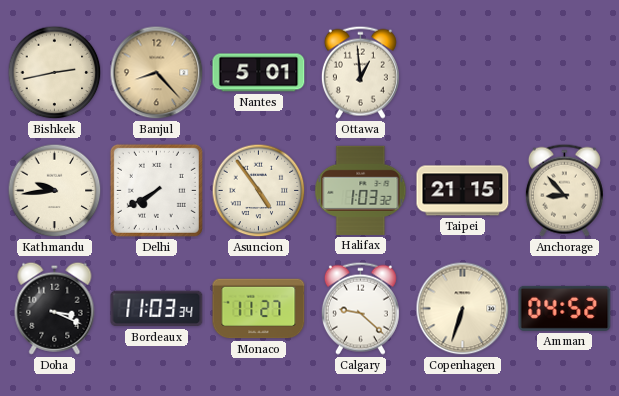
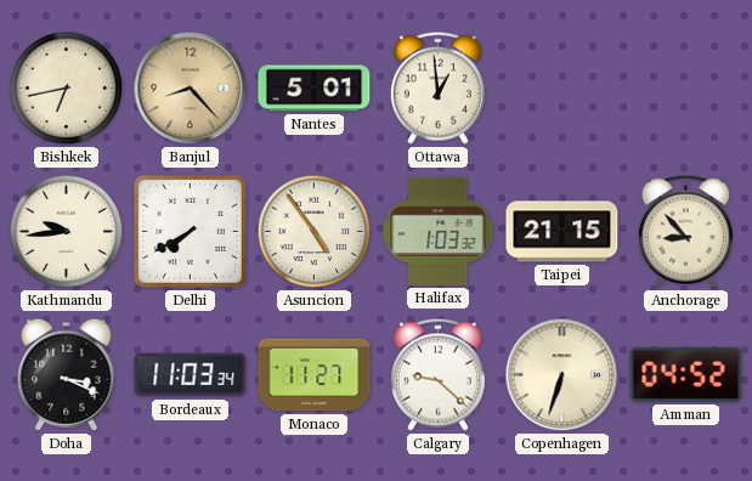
Bishkek: 2:43 -> 6:43 (67, 89)
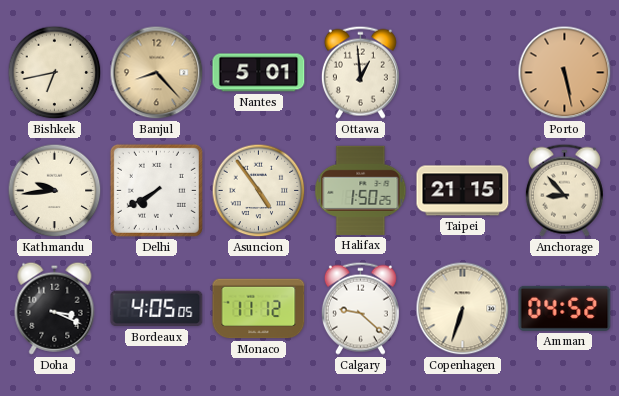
Porto: none -> 5:28 (565, 73)
Halifax: 1:03 -> 1:50 (361, 190)
Bordeaux: 11:03 -> 4:05 (157, 309)
Monaco: 11:27 -> 11:12 (259, 309)
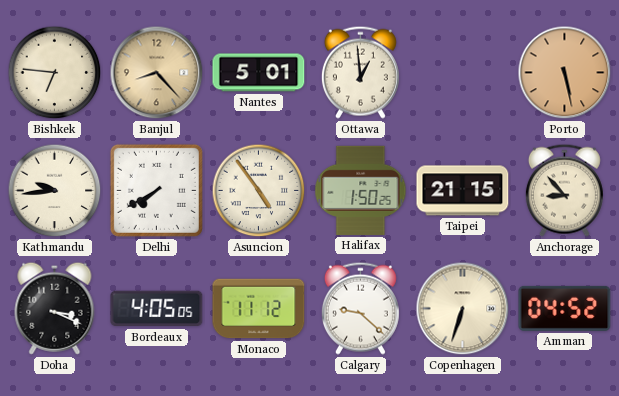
Bishkek: 6:43 -> 6:46 (55, 73)
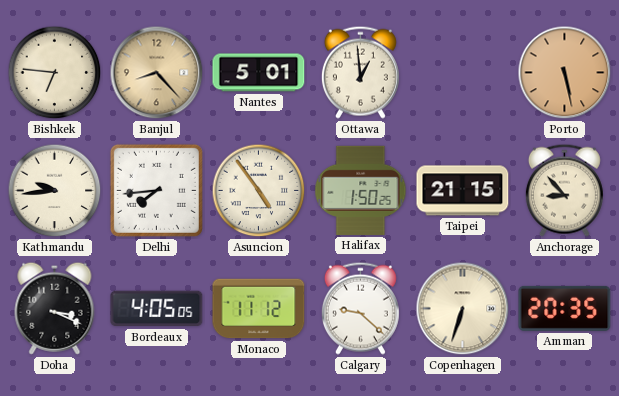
Delhi: 7:40 -> 7:44 (156, 190)
Amman: 04:52 -> 20:35 (565, 308)
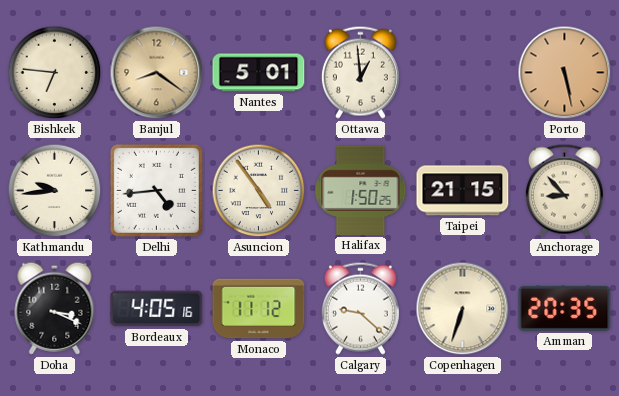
Banjul: 8:23 -> 8:21 (157, 73)
Delhi: 7:44 -> 4:44 (156, 190)
Bordeaux: 4:05:05 -> 4:05:16 (157, 309)
